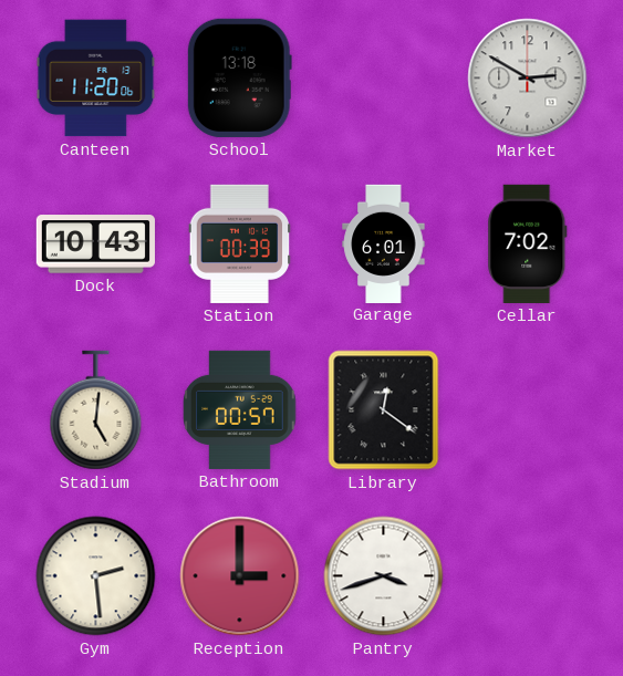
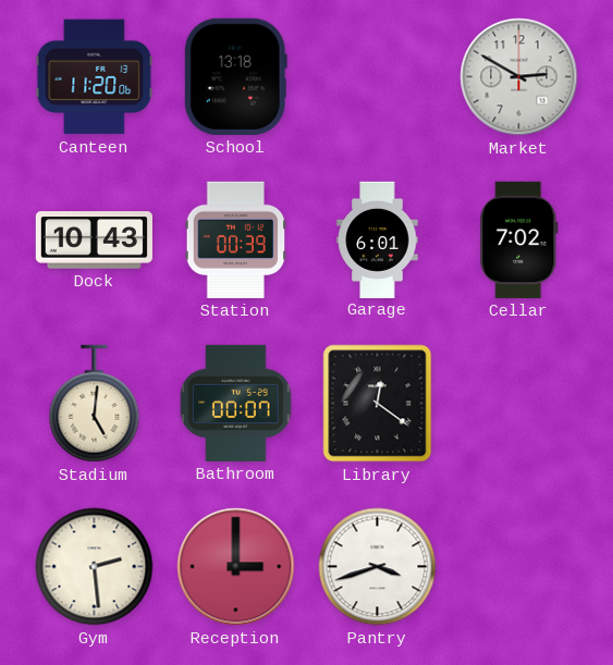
Bathroom: 00:57 -> 00:07 (236, 403)
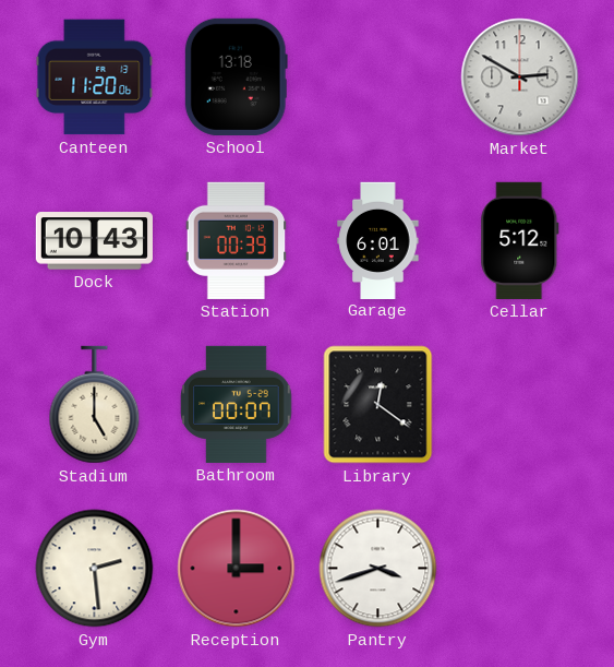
Cellar: 7:02 -> 5:12 (520, 240)
Stadium: 5:01 -> 5:00 (95, 405)
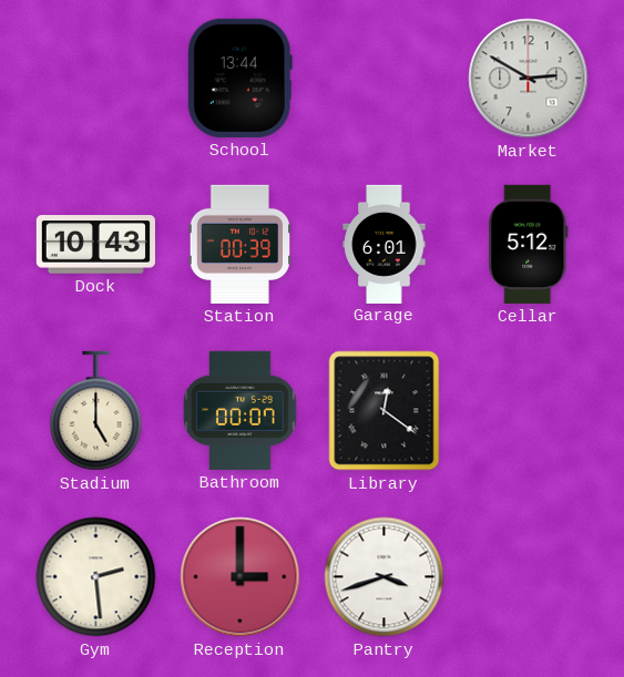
Canteen: 11:20 -> none (95, 78)
School: 13:18 -> 13:44 (239, 78)
